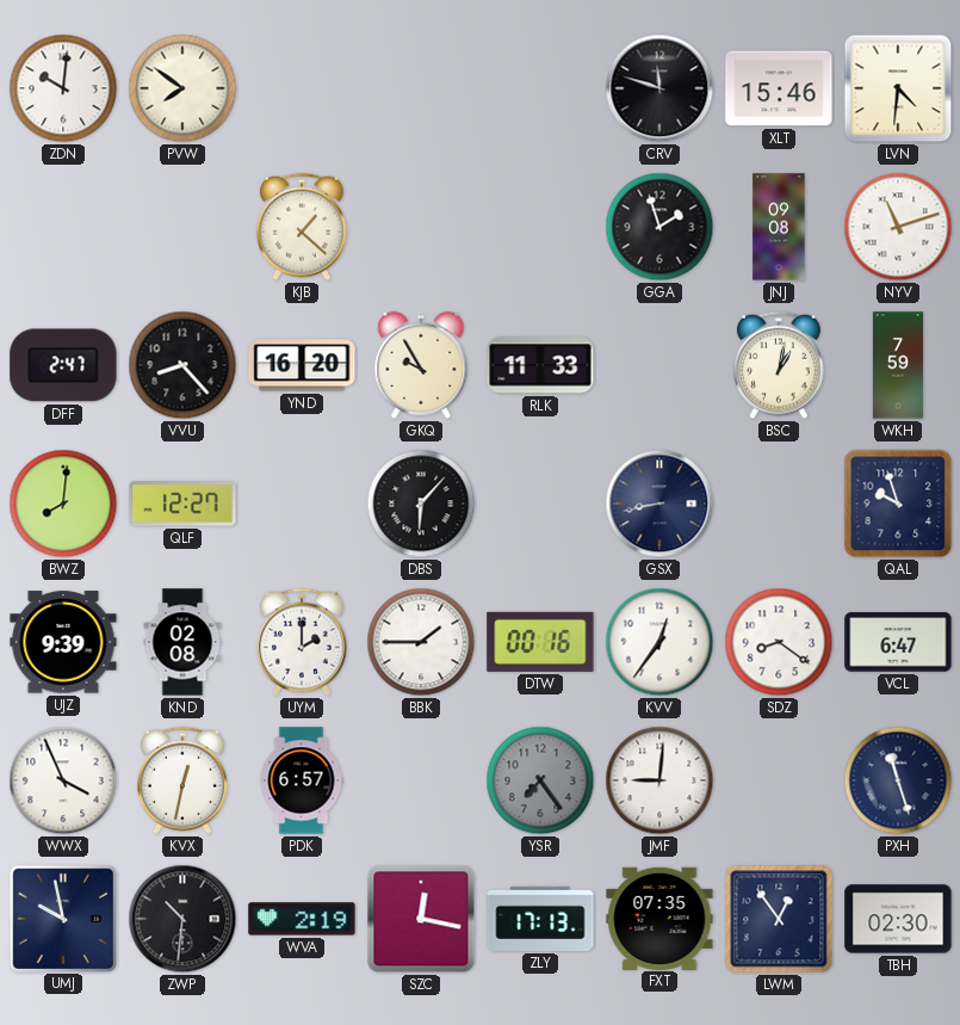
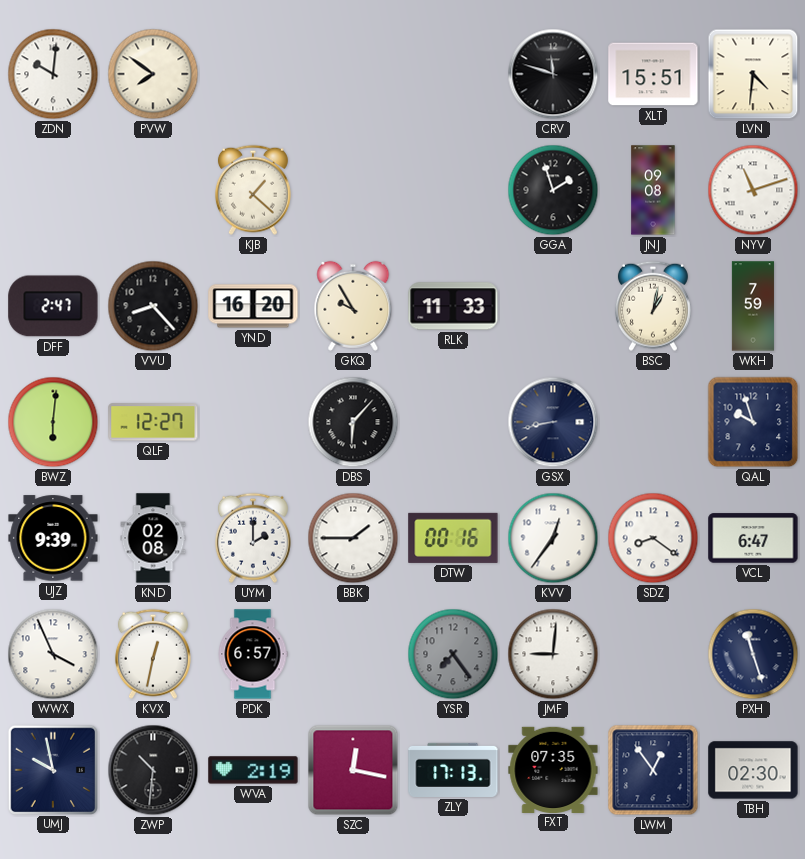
XLT: 15:46 -> 15:51 (653, 74)
BWZ: 8:01 -> 6:01 (53, 422)
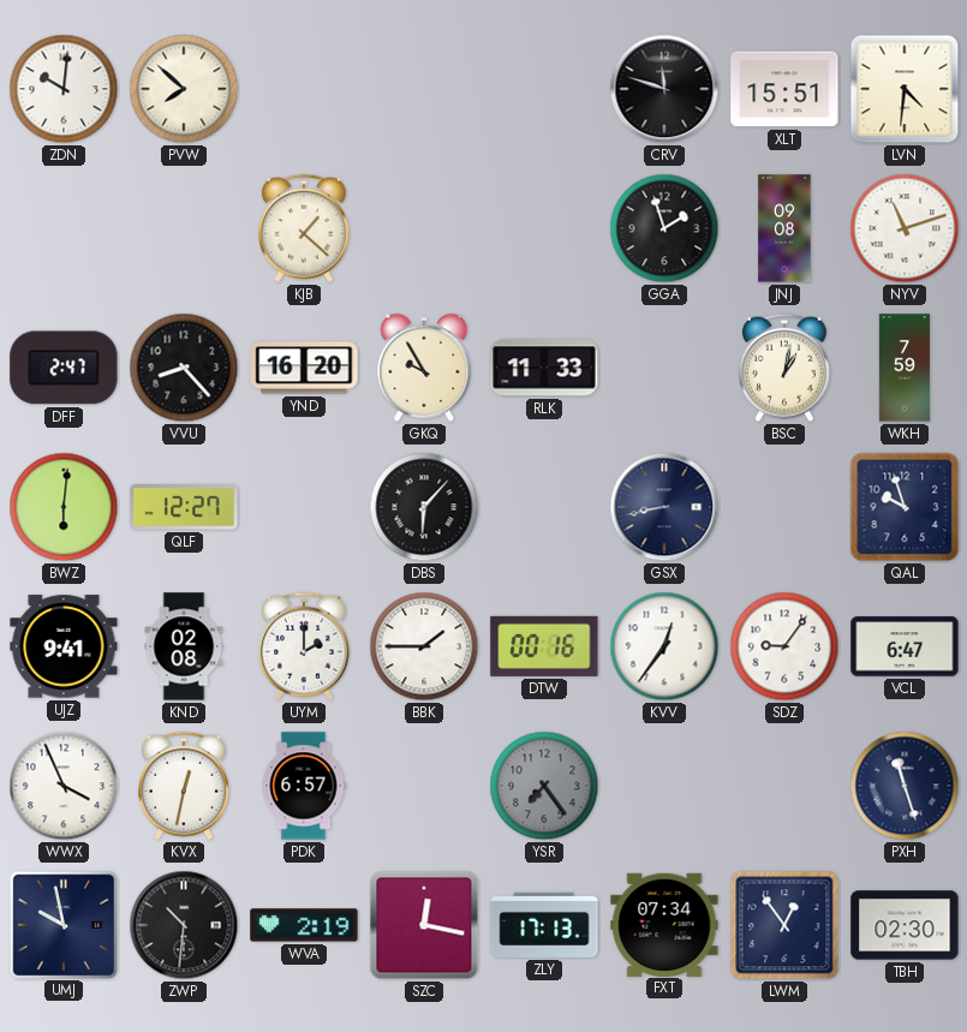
PVW: 7:51 -> 7:52 (184, 89)
UJZ: 9:39 -> 9:41 (64, 646)
SDZ: 8:21 -> 9:06 (784, 646)
JMF: 9:01 -> none (553, 654)
FXT: 07:35 -> 07:34 (664, 924)
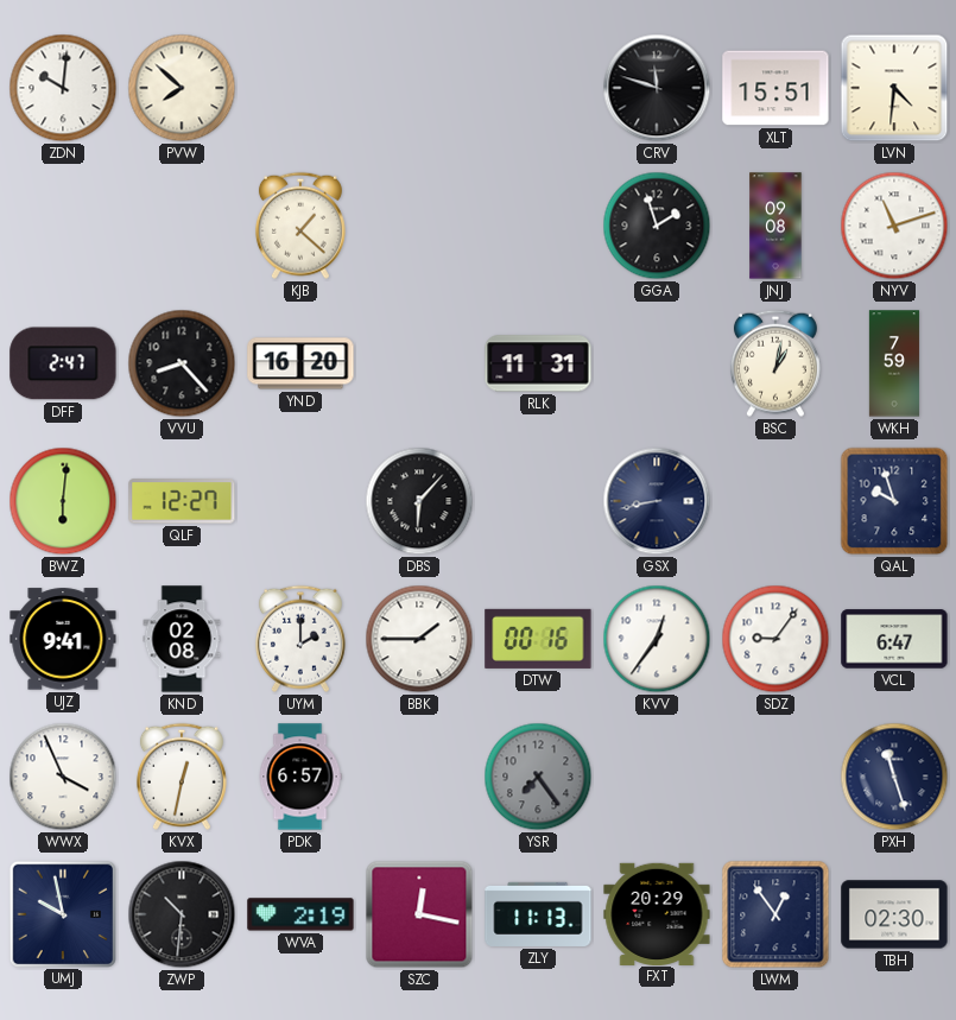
GKQ: 9:55 -> none (424, 368)
RLK: 11:33 -> 11:31 (538, 363)
ZLY: 17:13 -> 11:13 (538, 914)
FXT: 07:34 -> 20:29 (657, 913)
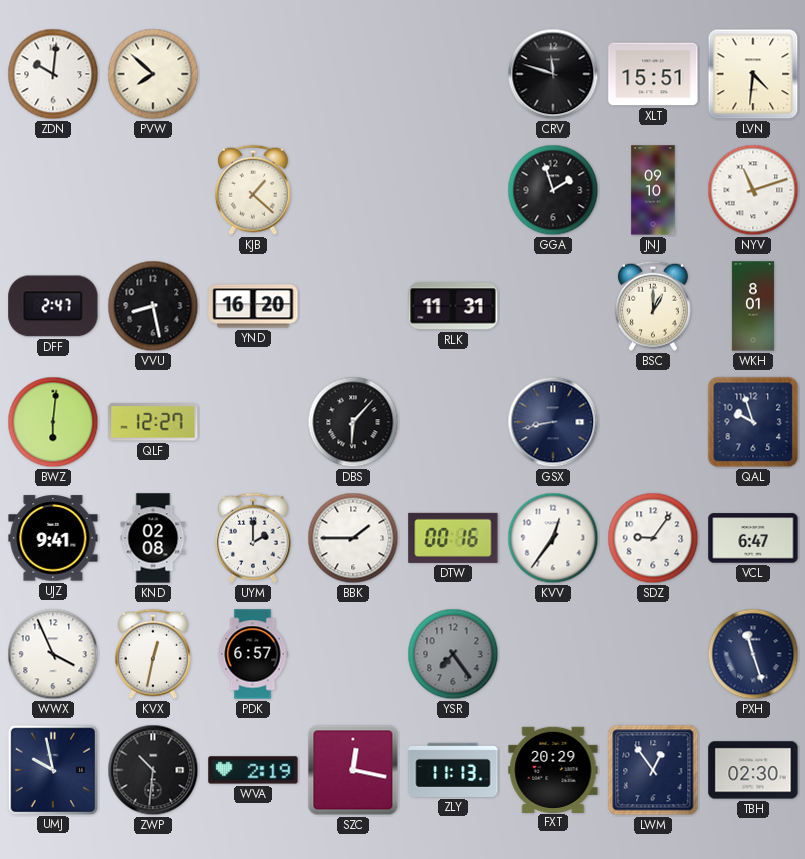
JNJ: 09:08 -> 09:10 (653, 190)
VVU: 8:23 -> 8:28 (153, 306)
BSC: 1:02 -> 1:00 (653, 306)
WKH: 7:59 -> 8:01 (753, 306)
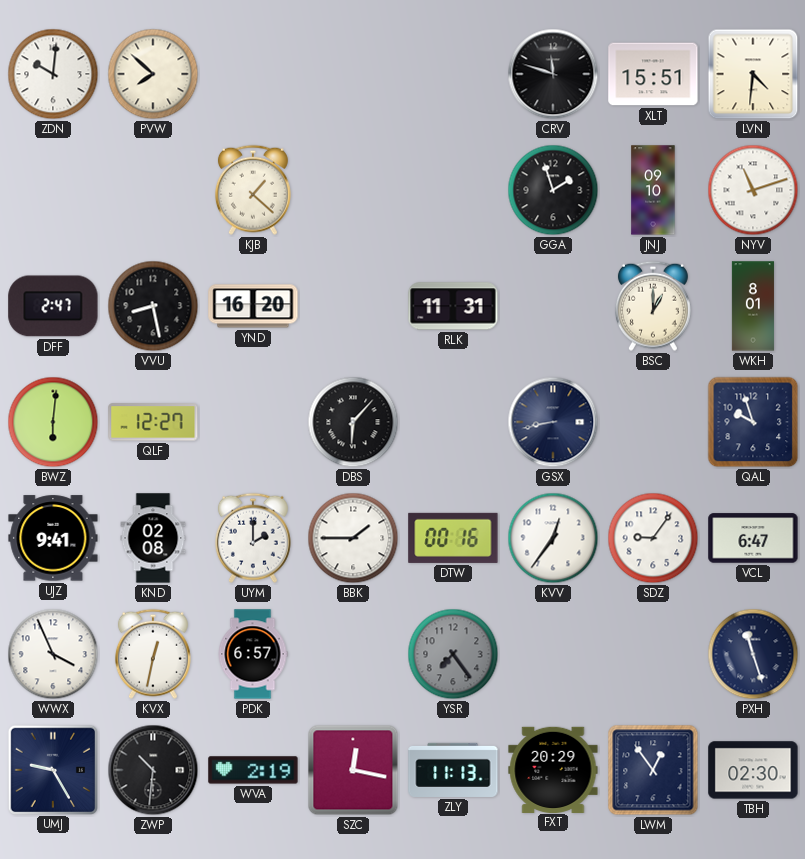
UMJ: 9:58 -> 9:25 (52, 769)
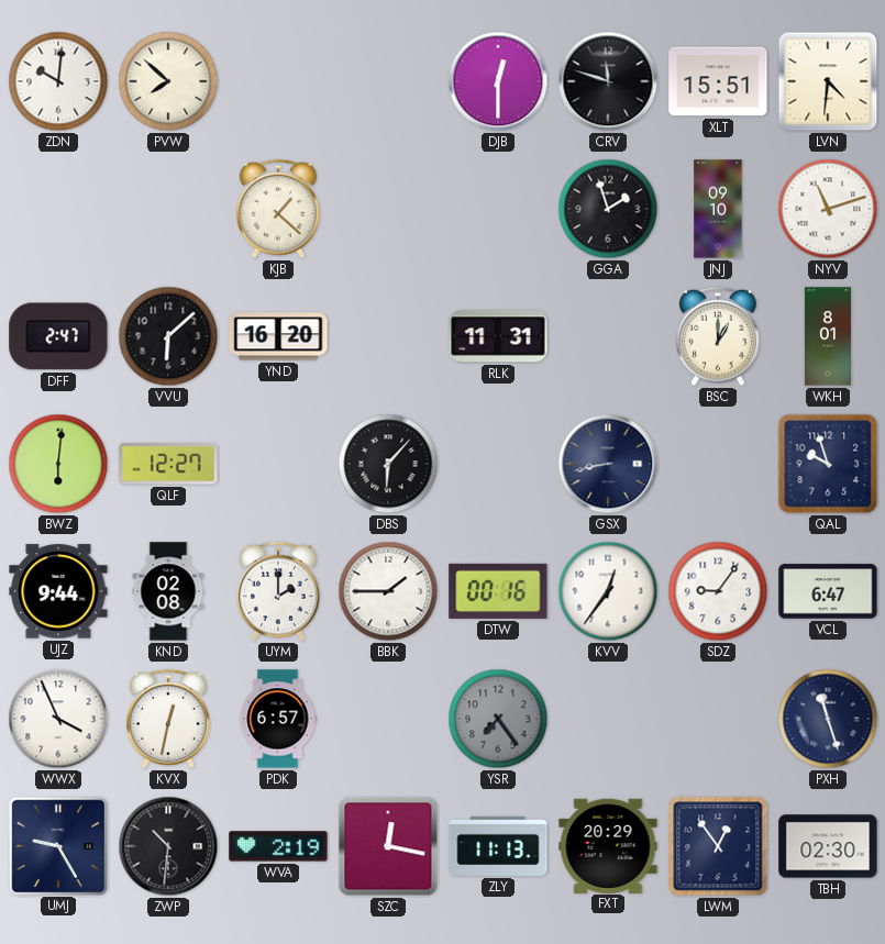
DJB: none -> 12:30 (498, 81)
VVU: 8:28 -> 6:08 (168, 336)
UJZ: 9:41 -> 9:44 (58, 591)
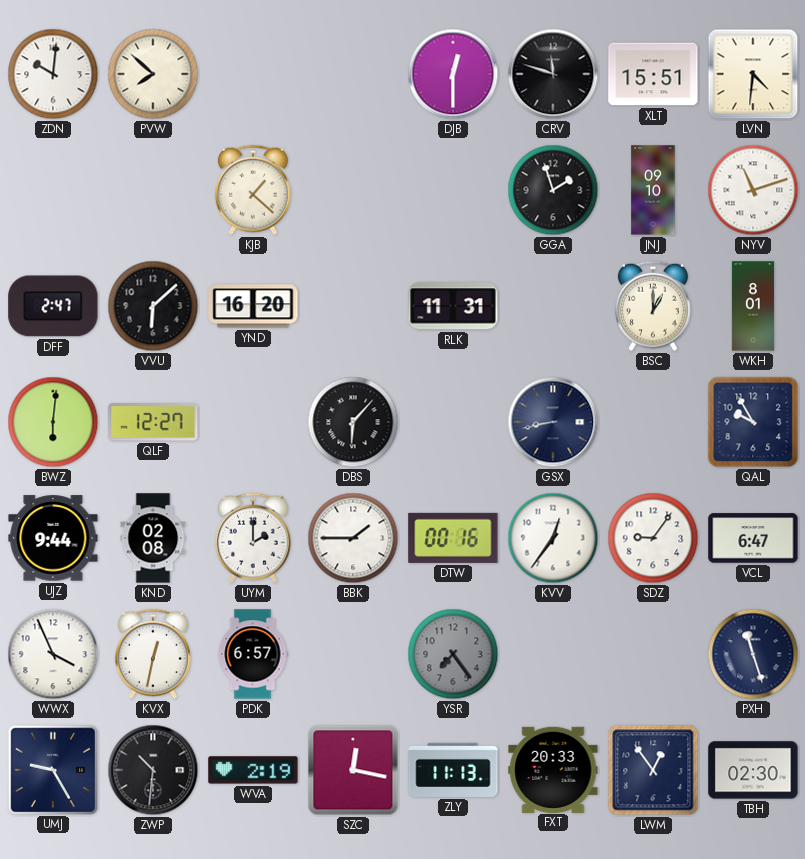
QAL: 9:57 -> 9:55 (753, 422)
FXT: 20:29 -> 20:33 (553, 769)
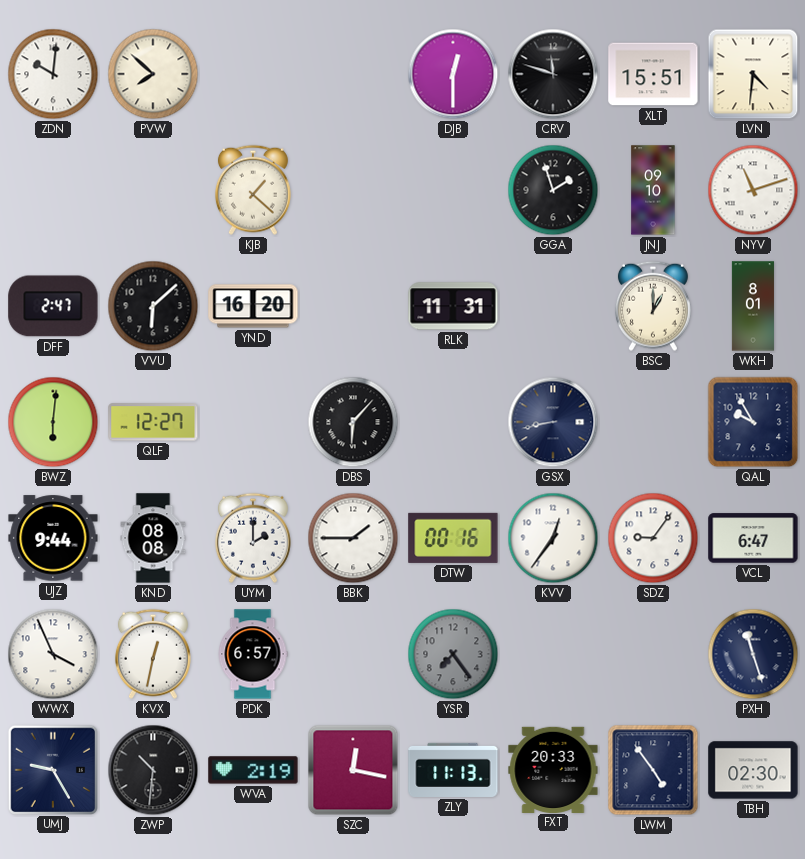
KND: 02:08 -> 08:08 (153, 538)
LWM: 12:54 -> 4:54 (653, 770)
